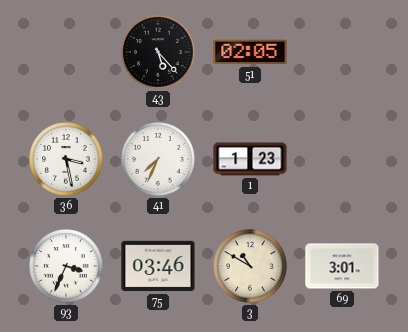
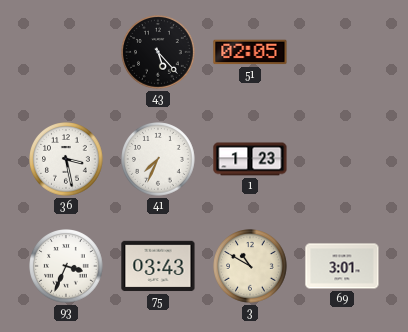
75: 03:46 -> 03:43 (158, 266)
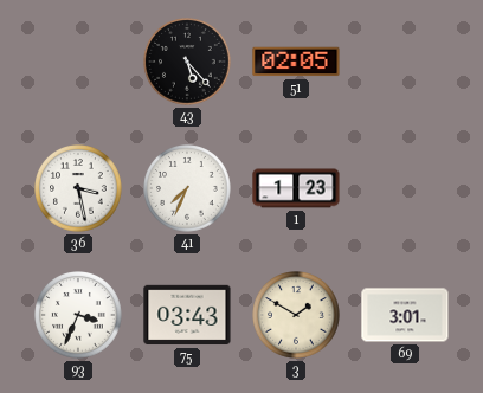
3: 10:50 -> 1:50 (296, 315)
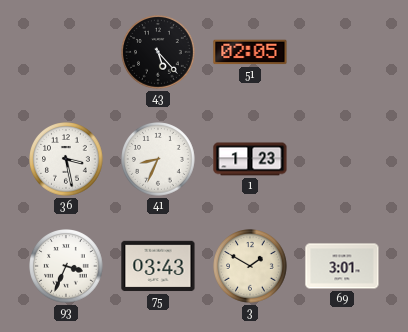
41: 7:34 -> 8:34 (158, 159)
